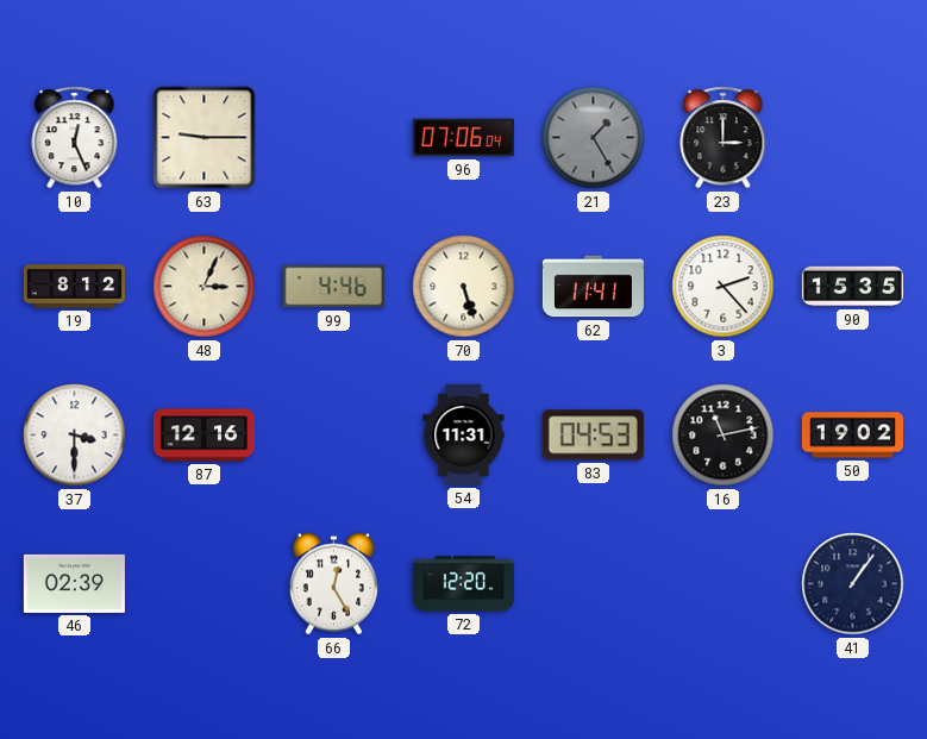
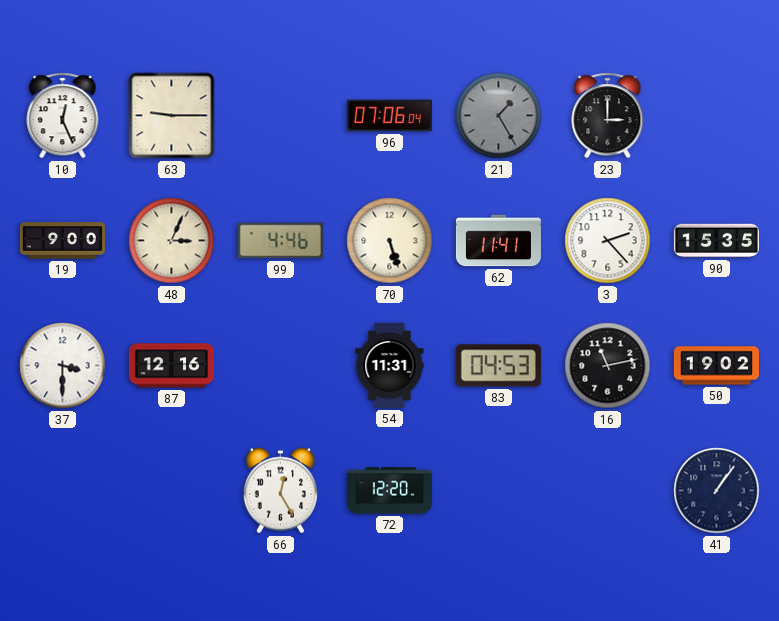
19: 8:12 -> 9:00 (62, 241)
46: 02:39 -> none (74, 583)
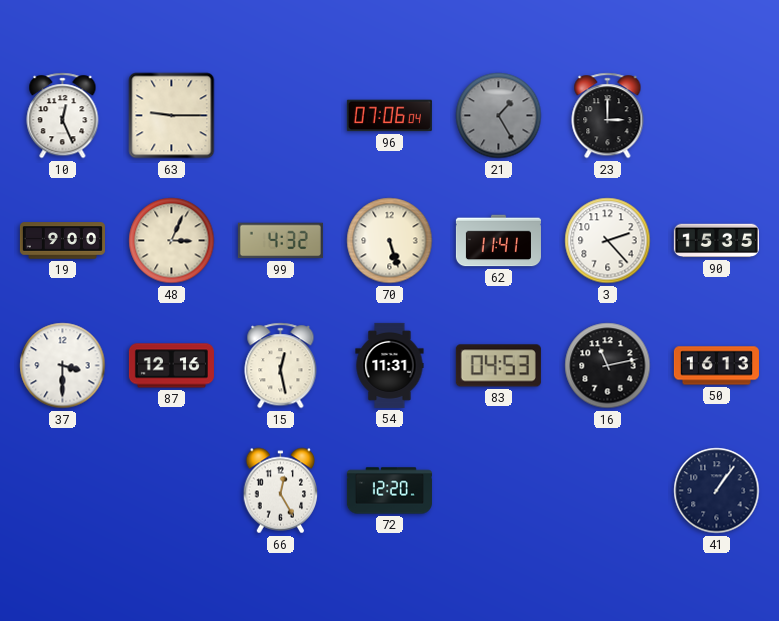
99: 4:46 -> 4:32 (280, 241)
15: none -> 12:28 (281, 366)
50: 19:02 -> 16:13 (716, 366)
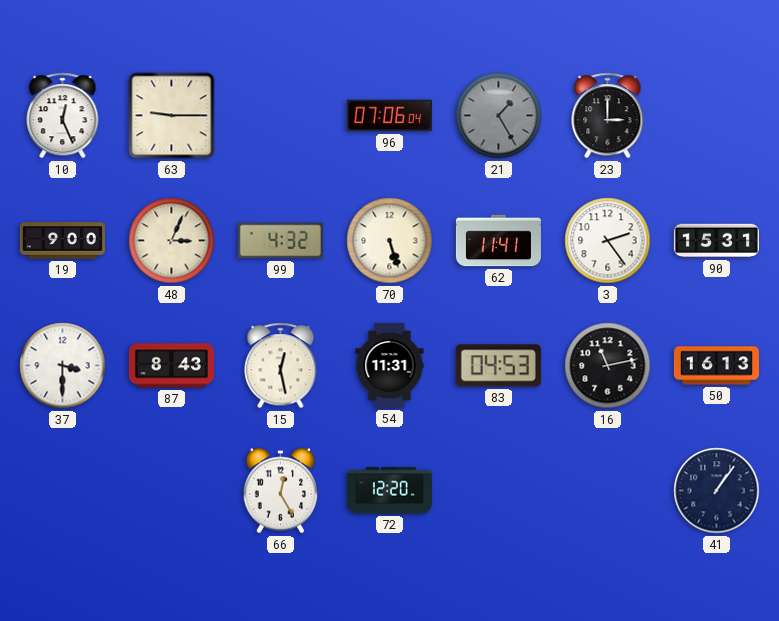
3: 2:23 -> 2:24 (608, 241)
90: 15:35 -> 15:31 (716, 241)
87: 12:16 -> 8:43 (171, 366)
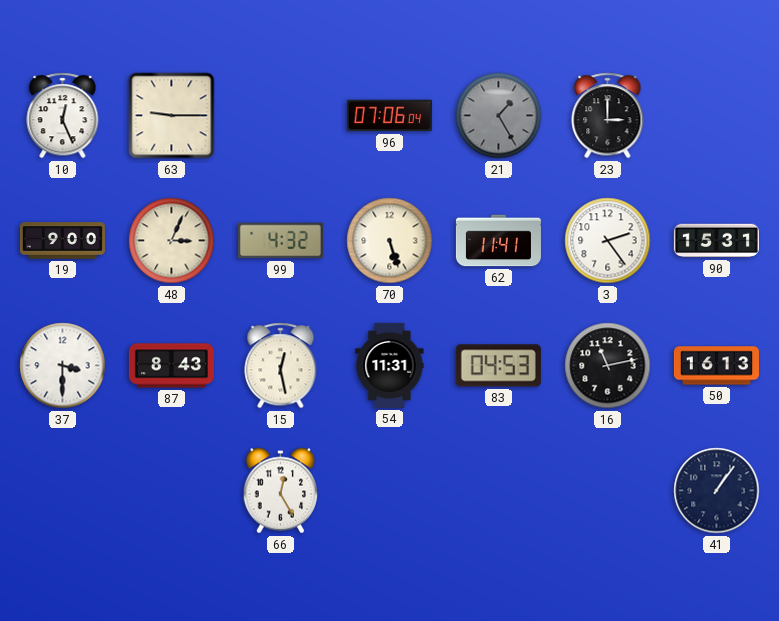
72: 12:20 -> none (389, 491)
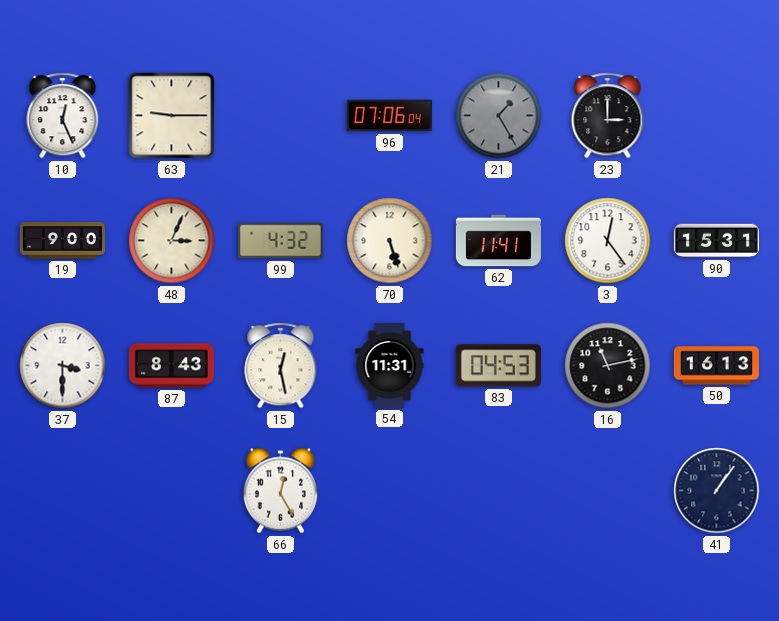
3: 2:24 -> 12:24 (608, 241)
